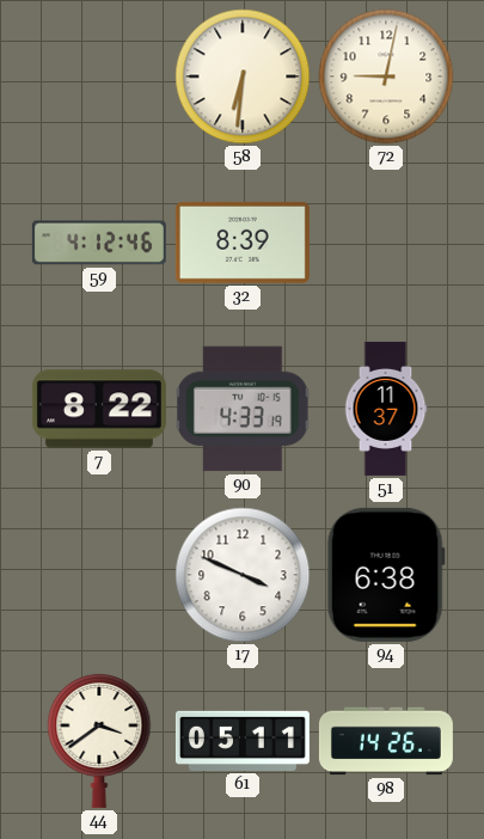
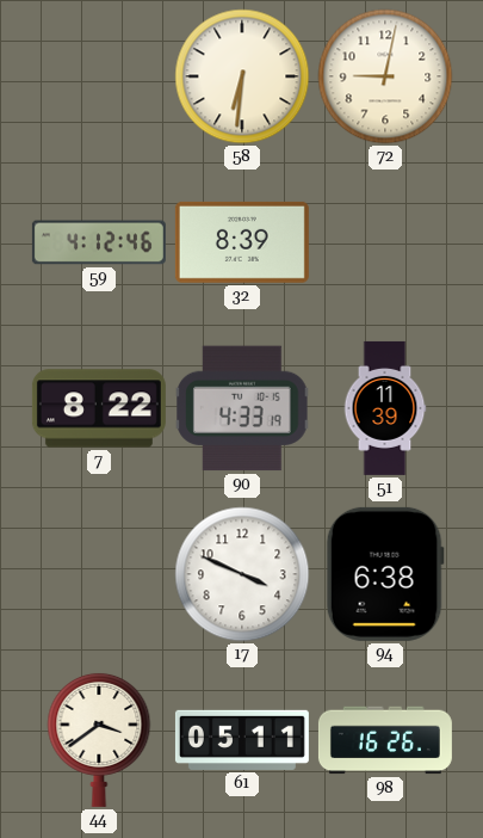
51: 11:37 -> 11:39 (385, 408)
98: 14:26 -> 16:26 (385, 740)
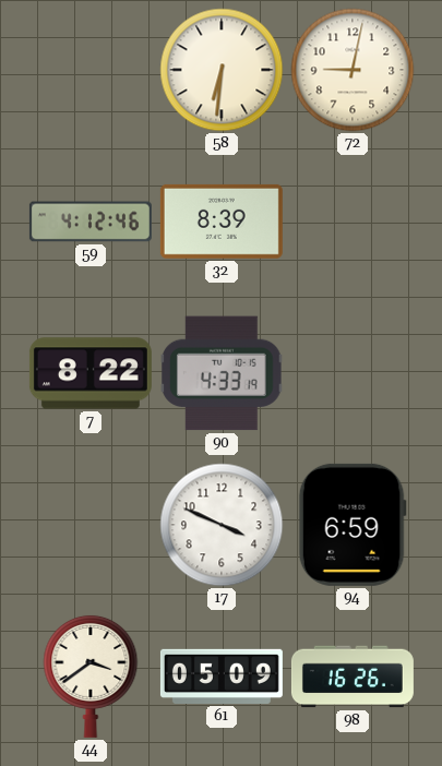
51: 11:39 -> none (385, 408)
94: 6:38 -> 6:59 (353, 525)
61: 05:11 -> 05:09 (222, 677)
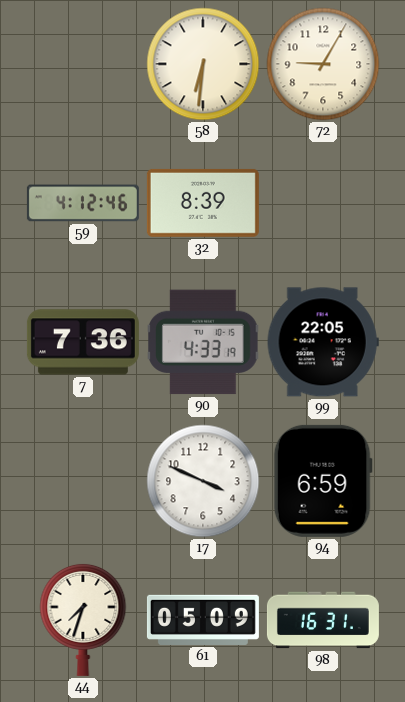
72: 9:02 -> 9:05 (323, 64)
7: 8:22 -> 7:36 (83, 342)
99: none -> 22:05 (323, 342)
44: 3:39 -> 7:33 (83, 619)
98: 16:26 -> 16:31 (323, 620)
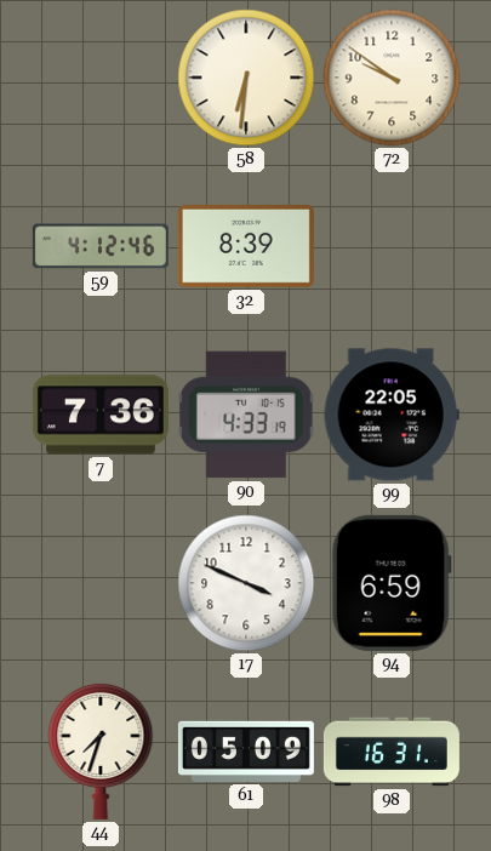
72: 9:05 -> 9:51 (392, 78)
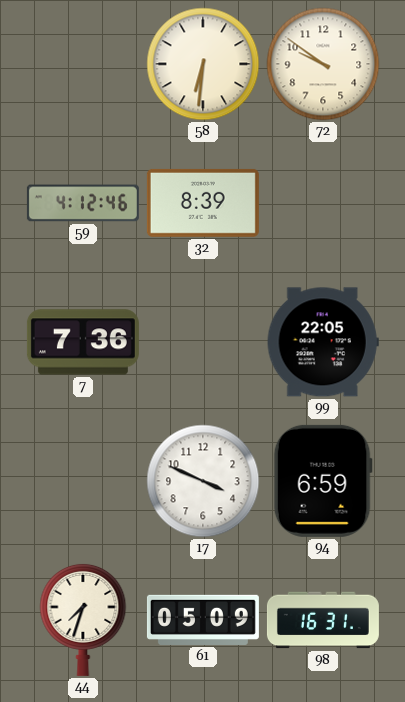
90: 4:33 -> none (246, 415)
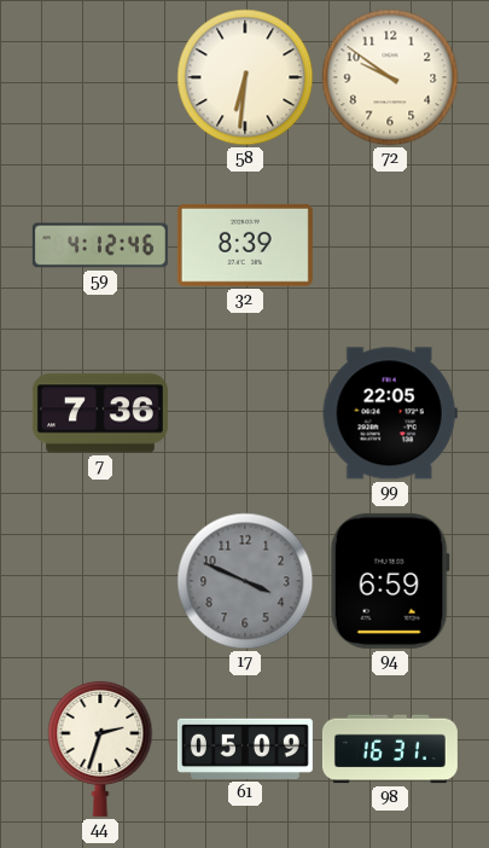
17 dial: white -> grey (245, 581)
44: 7:33 -> 2:33 (100, 748)
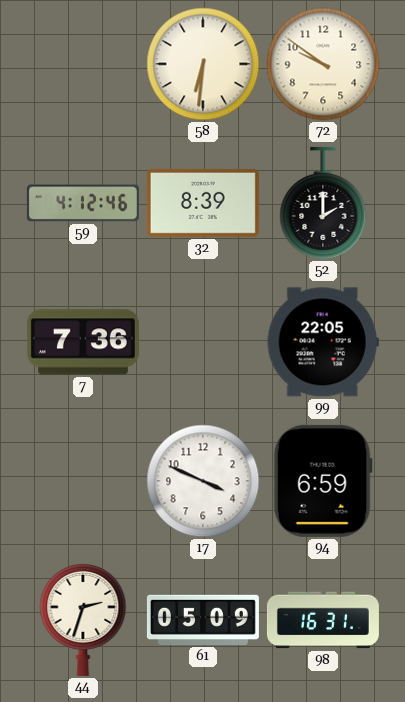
52: none -> 2:00 (323, 203)
17 dial: grey -> white (203, 481)
